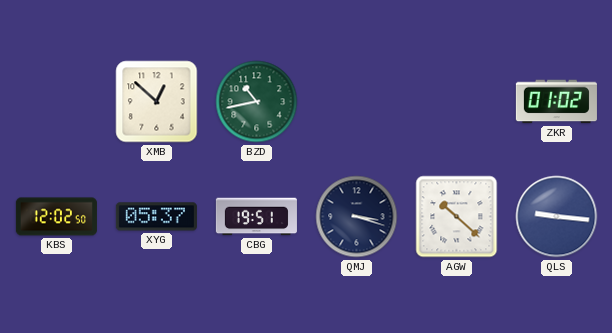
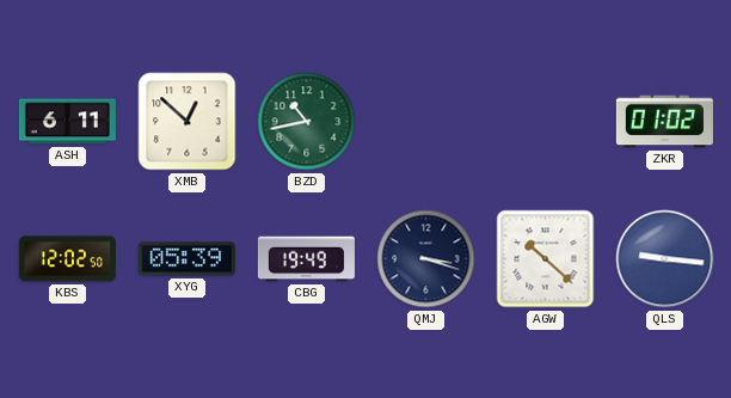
ASH: none -> 6:11 (67, 122)
XYG: 05:37 -> 05:39 (186, 259)
CBG: 19:51 -> 19:49 (306, 259)
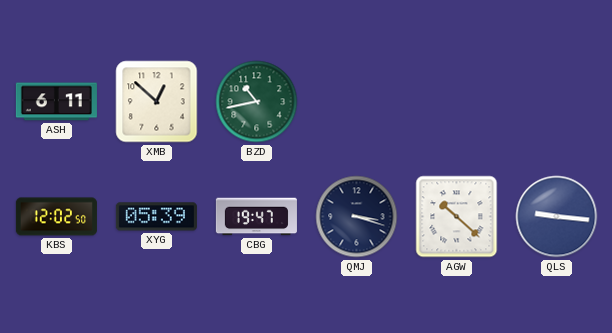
ZKR: 01:02 -> none (664, 122)
CBG: 19:49 -> 19:47 (256, 217)
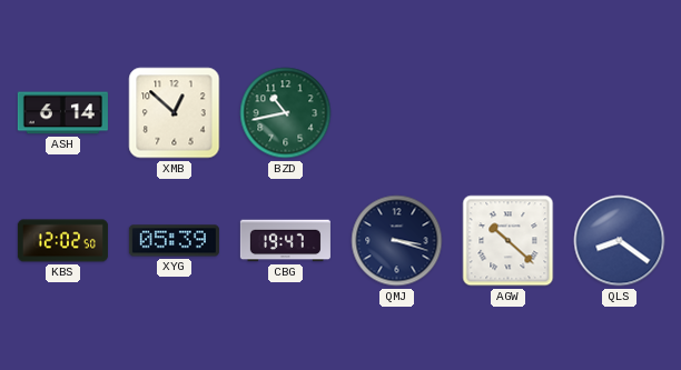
ASH: 6:11 -> 6:14 (62, 113)
QLS: 9:16 -> 8:21 (620, 241)
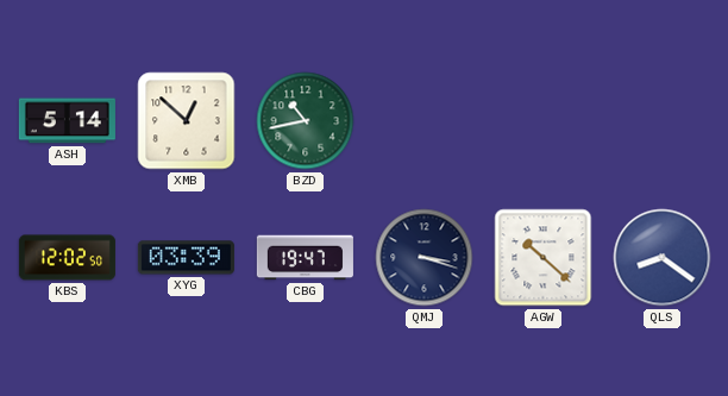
ASH: 6:14 -> 5:14 (67, 121)
XYG: 05:39 -> 03:39 (186, 258)
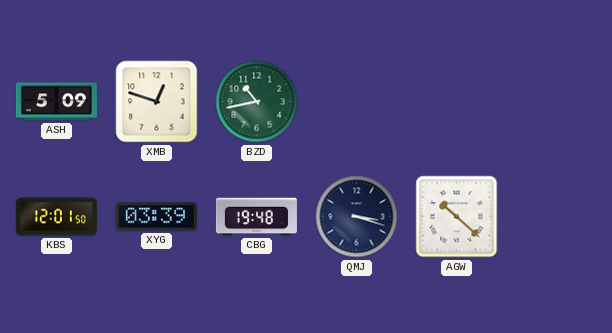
ASH: 5:14 -> 5:09 (56, 102)
XMB: 12:52 -> 12:48 (157, 102)
KBS: 12:02 -> 12:01 (56, 217)
CBG: 19:47 -> 19:48 (256, 217)
QLS: 8:21 -> none (663, 258)
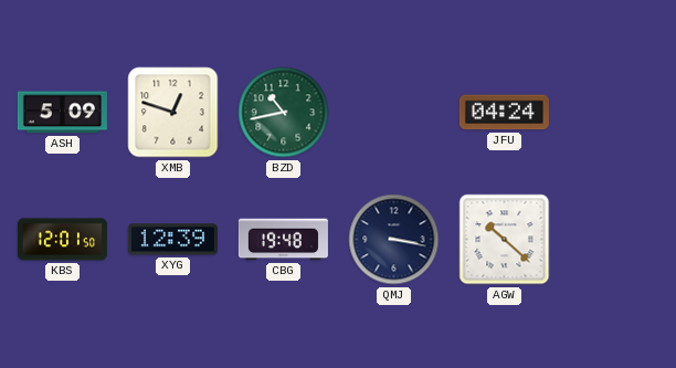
JFU: none -> 04:24 (504, 113)
XYG: 03:39 -> 12:39 (172, 240)
QMJ: 3:18 -> 3:17 (394, 240)
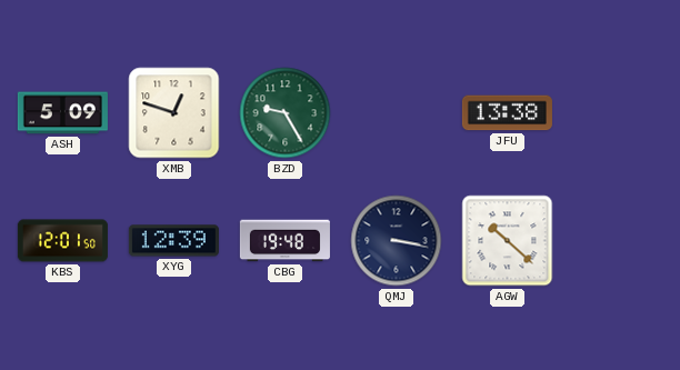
BZD: 10:43 -> 9:25 (286, 113)
JFU: 04:24 -> 13:38 (507, 113)
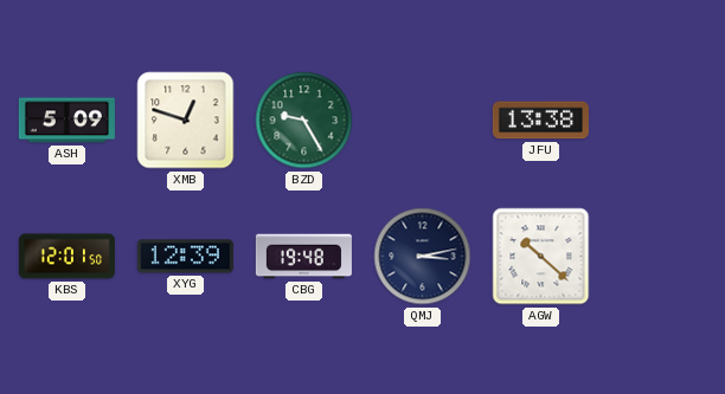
QMJ: 3:17 -> 3:13 (423, 257)
